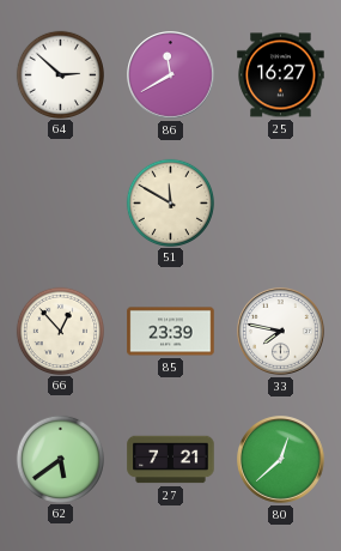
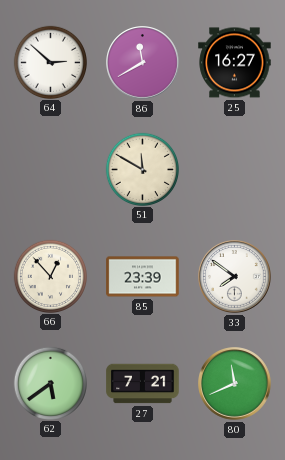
33: 7:47 -> 7:51 (235, 277)
80: 12:38 -> 11:41 (235, 384)
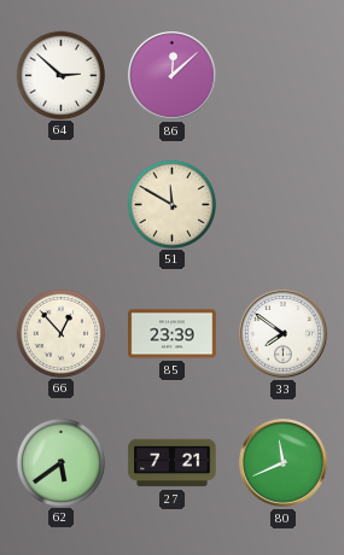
86: 11:40 -> 12:08 (173, 76)
25: 16:27 -> none (235, 63)
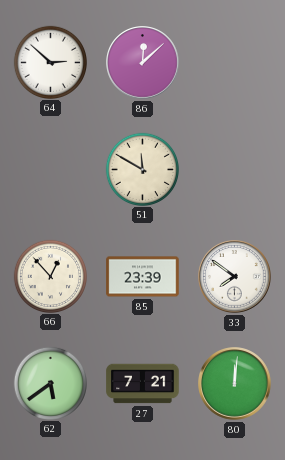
80: 11:41 -> 12:01 (235, 384)
